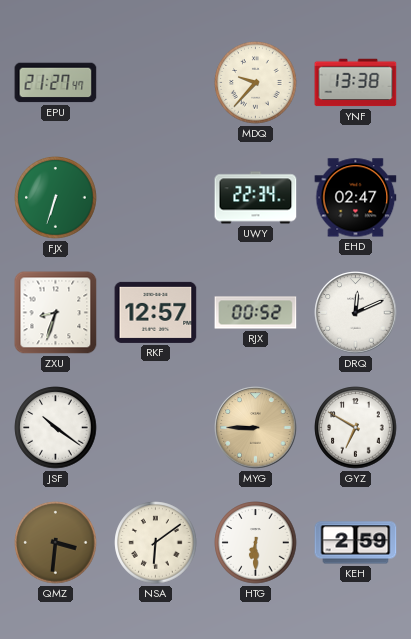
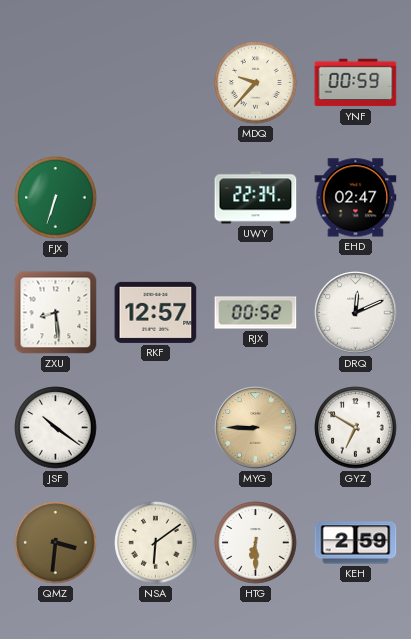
EPU: 21:27 -> none (56, 83)
YNF: 13:38 -> 00:59 (356, 83)
ZXU: 8:33 -> 8:29 (56, 313)
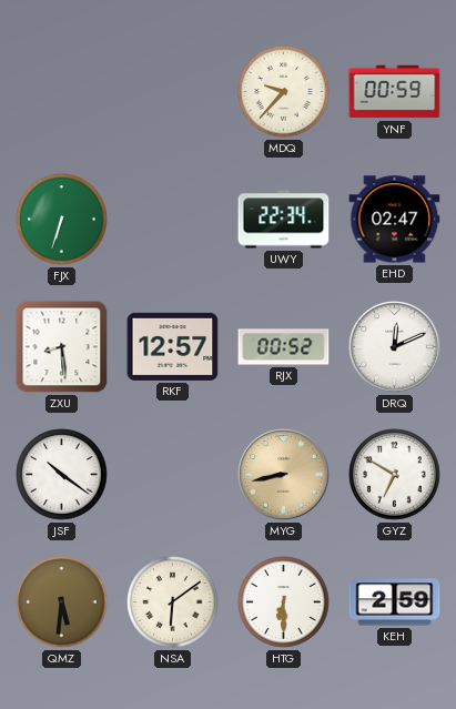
MYG: 8:45 -> 8:43 (284, 475)
QMZ: 3:31 -> 5:31 (62, 602)
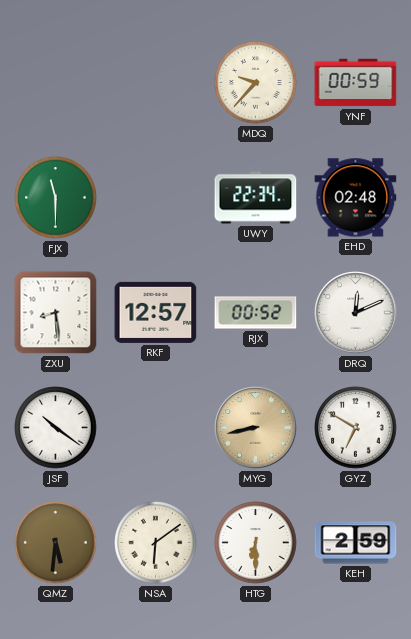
FJX: 6:33 -> 11:30 (56, 198)
EHD: 02:47 -> 02:48 (356, 198)
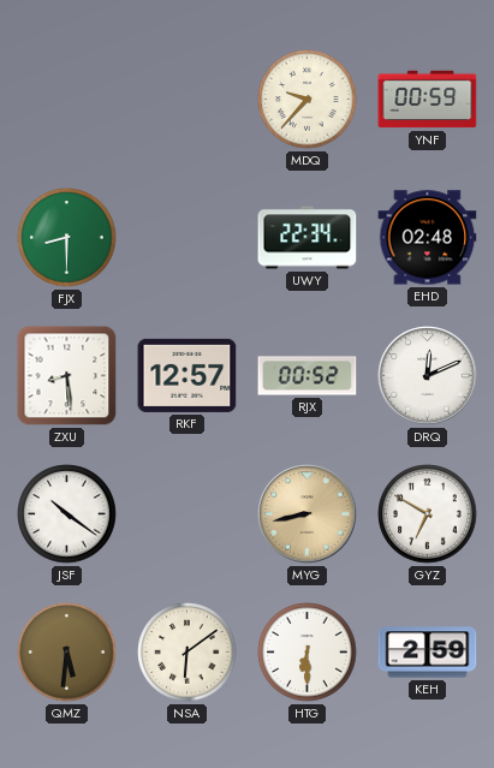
FJX: 11:30 -> 8:30 (67, 238)
